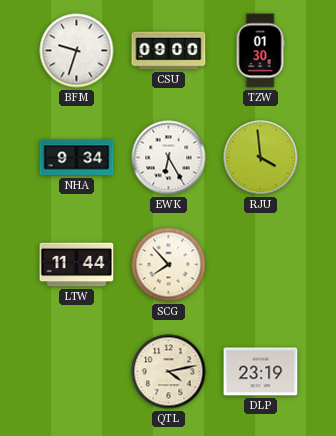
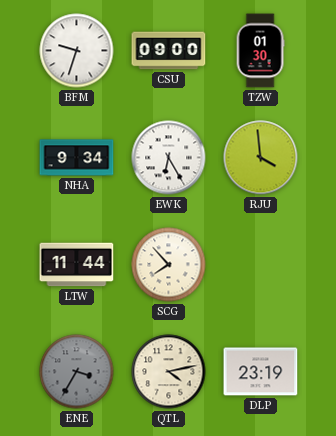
ENE: none -> 3:35 (77, 372)
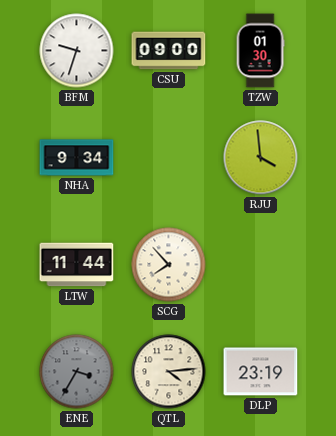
EWK: 6:25 -> none (169, 158)
QTL: 4:13 -> 4:14 (169, 372)
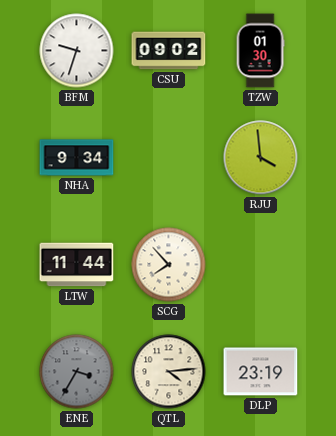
CSU: 09:00 -> 09:02 (169, 51)
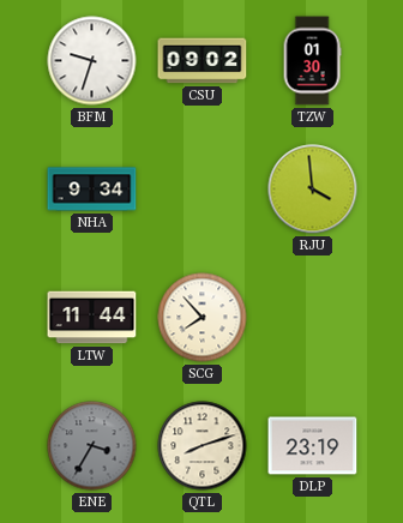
QTL: 4:14 -> 8:12 (203, 446)
